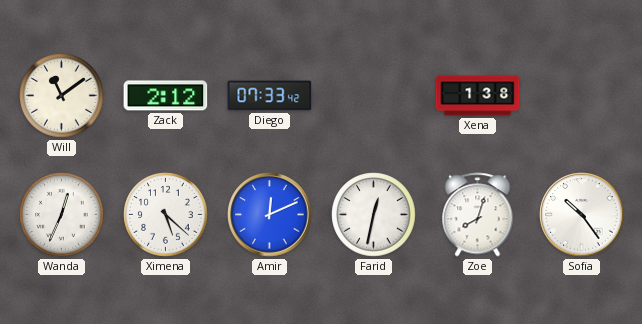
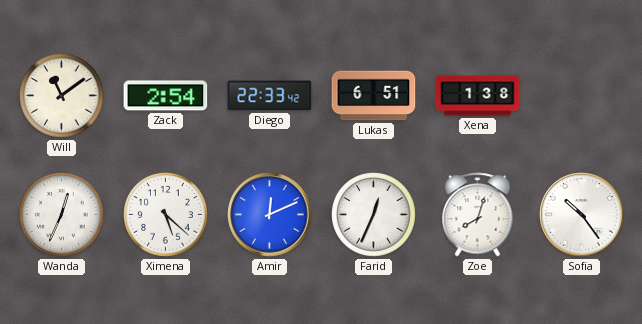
Zack: 2:12 -> 2:54 (166, 96)
Diego: 07:33 -> 22:33 (270, 96)
Lukas: none -> 6:51 (374, 96)
Farid: 12:32 -> 12:34 (374, 215)
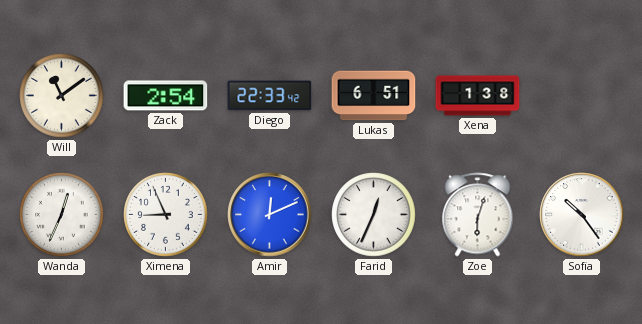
Ximena: 5:22 -> 8:56 (166, 215)
Zoe: 8:03 -> 6:03 (478, 215)
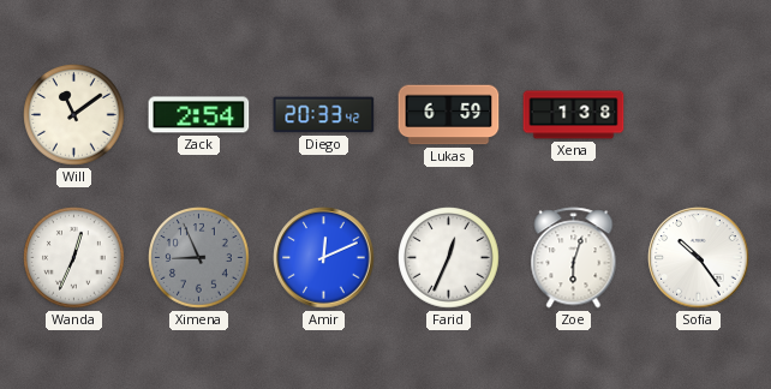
Diego: 22:33 -> 20:33 (324, 115)
Lukas: 6:51 -> 6:59 (449, 115)
Ximena dial: white -> grey (199, 258)
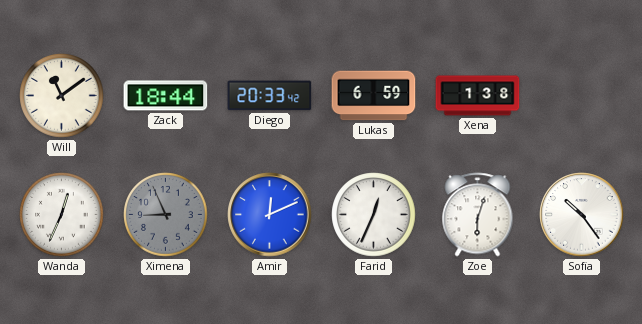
Zack: 2:54 -> 18:44 (166, 96)
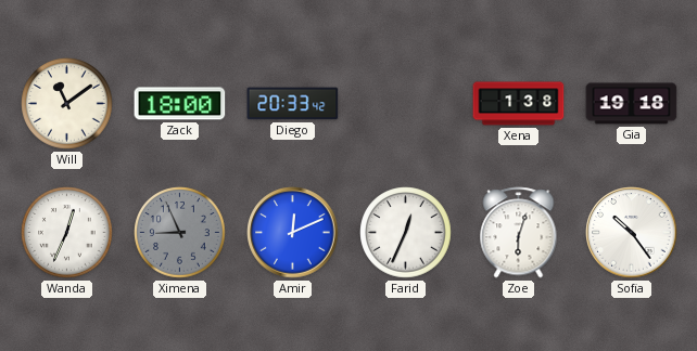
Zack: 18:44 -> 18:00 (180, 104)
Lukas: 6:59 -> none (374, 96)
Gia: none -> 19:18 (632, 104)
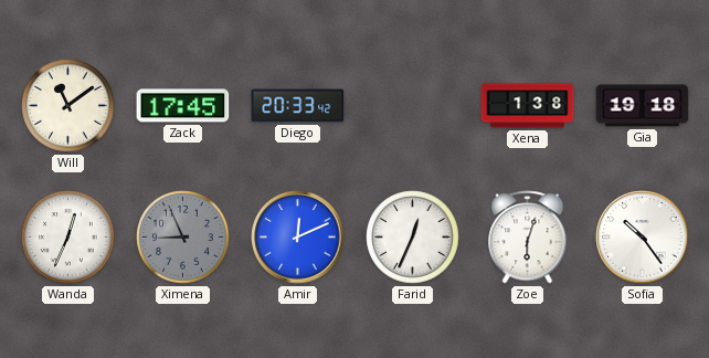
Zack: 18:00 -> 17:45 (183, 106)
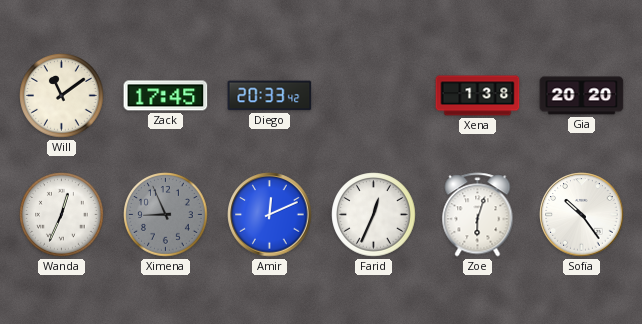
Gia: 19:18 -> 20:20 (582, 96)
